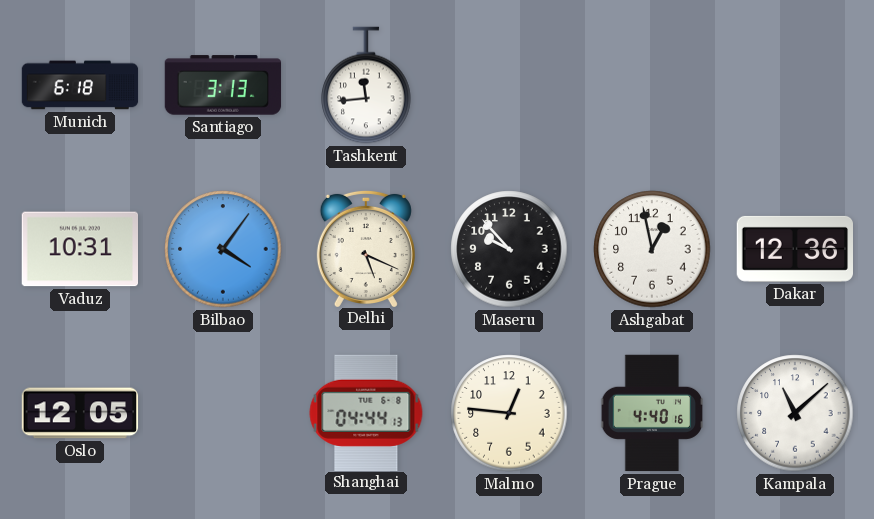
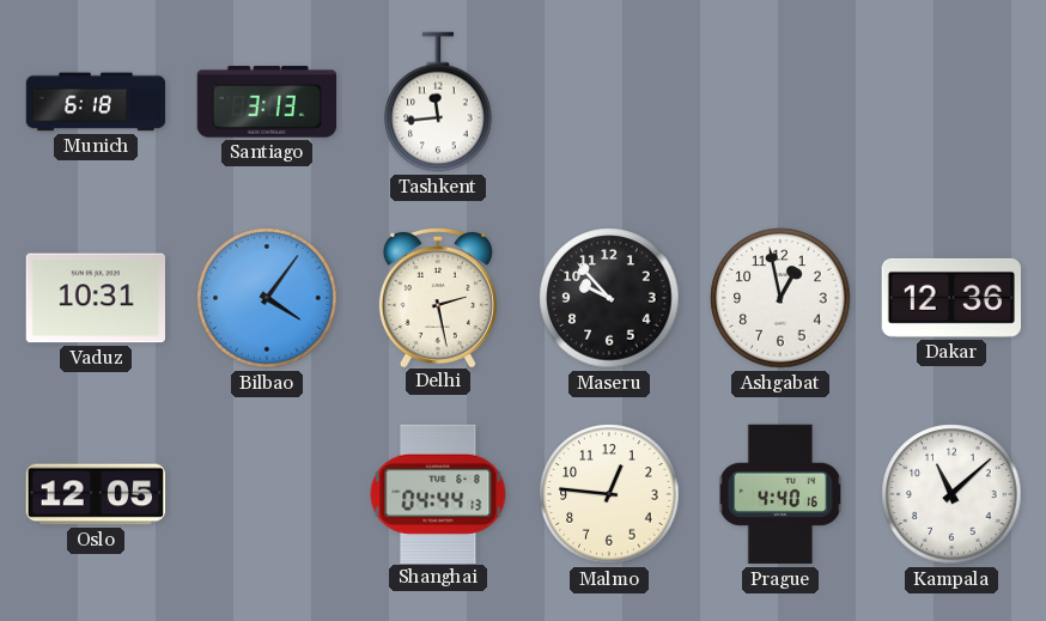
Delhi: 5:19 -> 2:28 (438, 297)
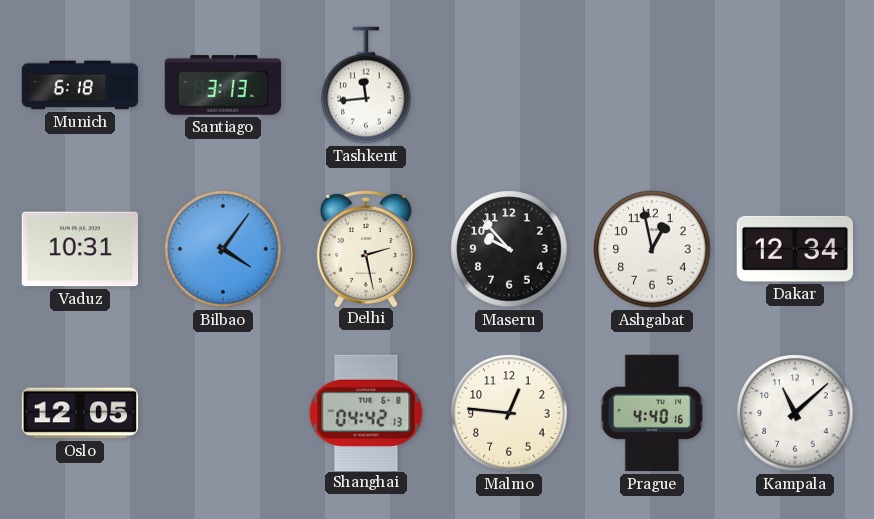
Dakar: 12:36 -> 12:34 (794, 249)
Shanghai: 04:44 -> 04:42 (366, 412)
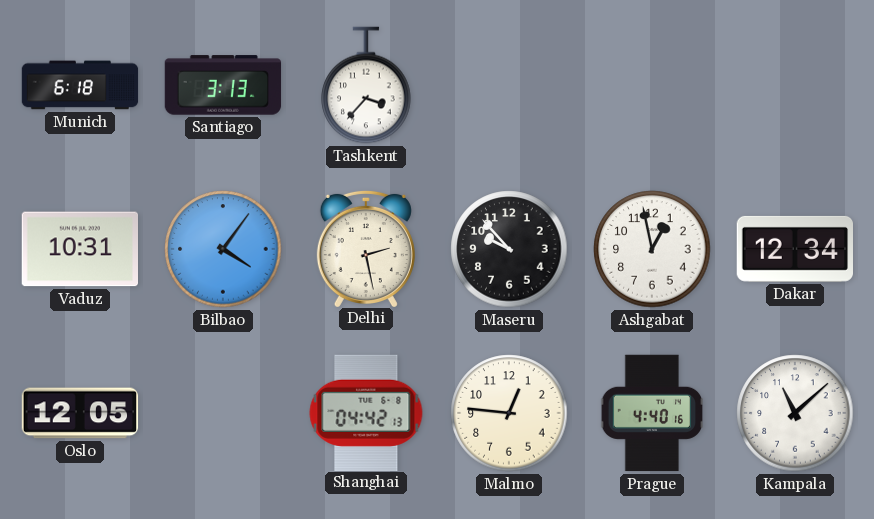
Tashkent: 11:44 -> 3:37 (366, 85)
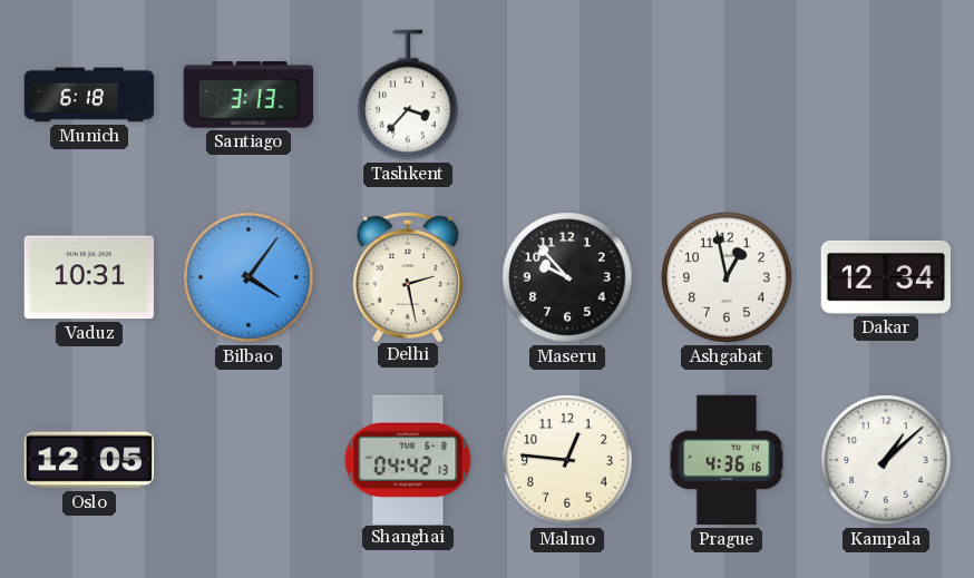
Prague: 4:40 -> 4:36 (727, 460)
Kampala: 11:08 -> 1:08 (886, 460)
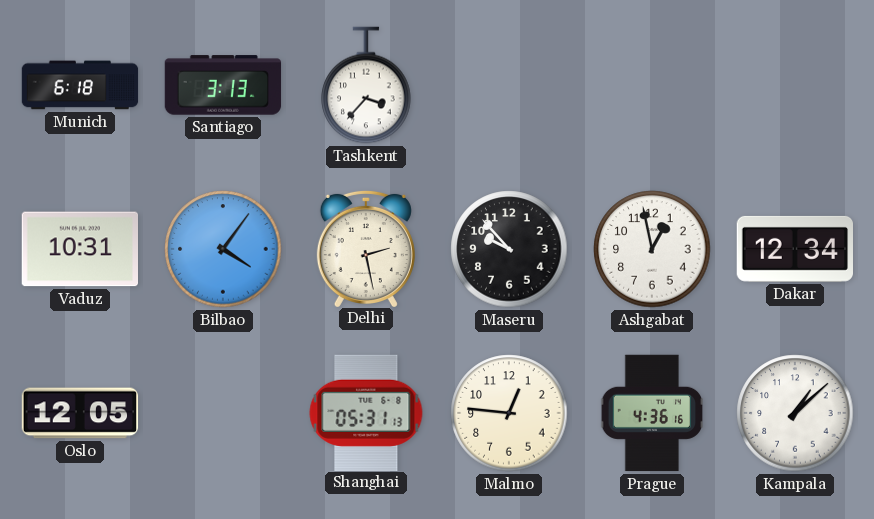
Shanghai: 04:42 -> 05:31 (366, 412)
